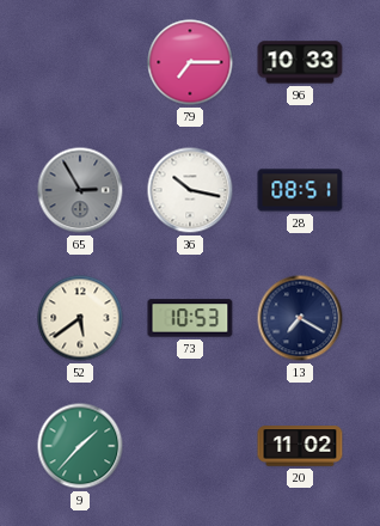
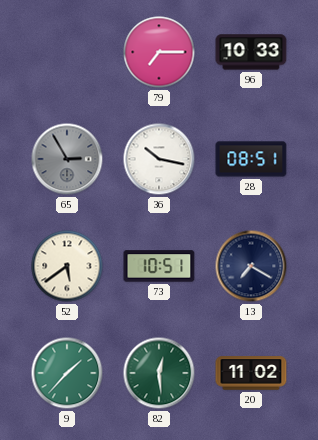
73: 10:53 -> 10:51 (159, 266)
82: none -> 12:29 (159, 373)
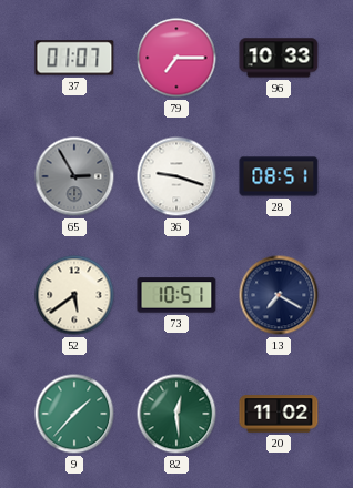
37: none -> 01:07 (74, 58)
36: 10:17 -> 9:18 (176, 176)
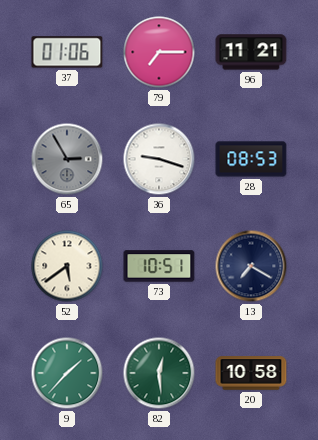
37: 01:07 -> 01:06 (67, 52)
96: 10:33 -> 11:21 (251, 52)
28: 08:51 -> 08:53 (251, 159)
20: 11:02 -> 10:58 (251, 373)
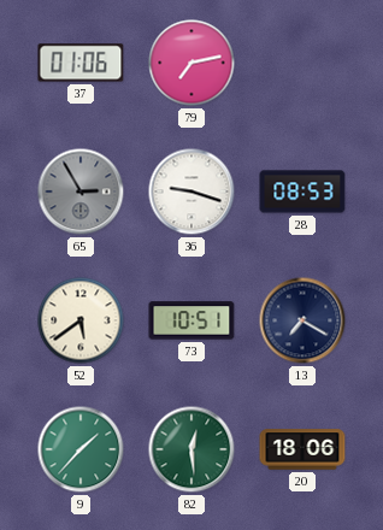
79: 7:15 -> 7:13 (191, 63)
96: 11:21 -> none (251, 52)
20: 10:58 -> 18:06 (302, 449)
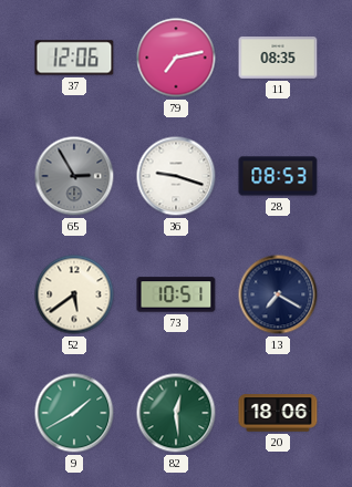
37: 01:06 -> 12:06 (74, 58)
11: none -> 08:35 (278, 59)
9: 1:37 -> 1:40 (74, 413)
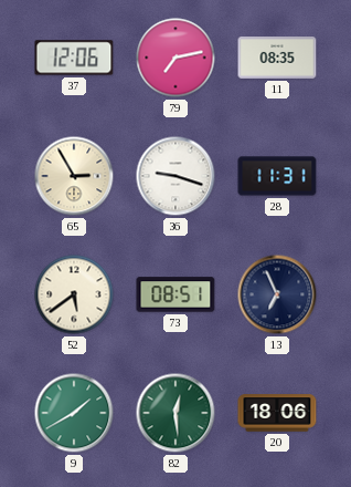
65 dial: grey -> cream (74, 176)
28: 08:53 -> 11:31 (277, 176)
73: 10:51 -> 08:51 (175, 294)
13: 7:20 -> 6:56 (277, 294)
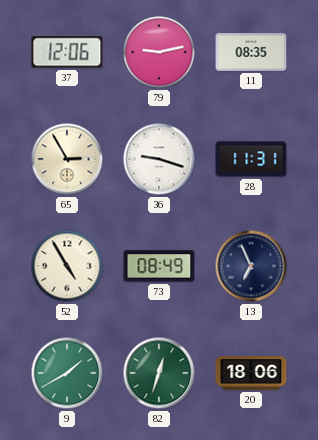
79: 7:13 -> 9:13 (159, 52)
52: 5:39 -> 4:55 (67, 266)
73: 08:51 -> 08:49 (159, 266)
82: 12:29 -> 12:33 (159, 373)
